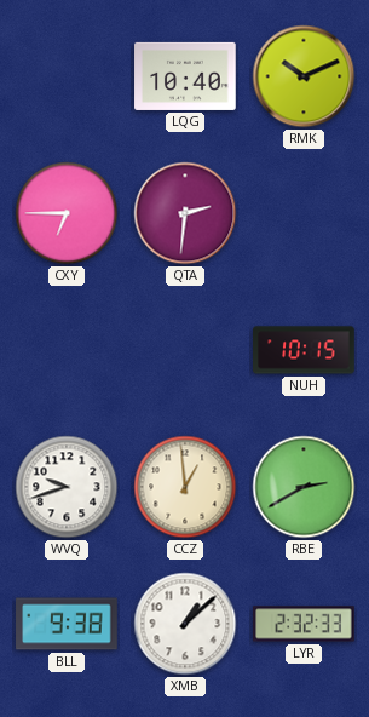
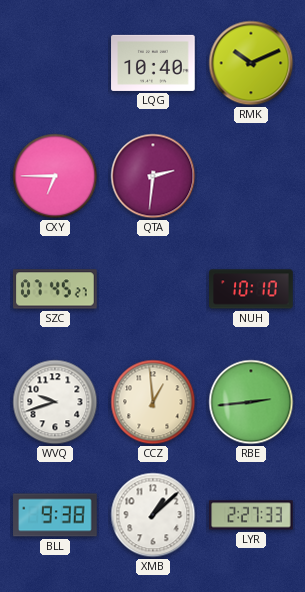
SZC: none -> 07:45 (55, 289)
NUH: 10:15 -> 10:10 (251, 289)
RBE: 2:40 -> 2:44 (251, 402)
LYR: 2:32 -> 2:27 (251, 515)
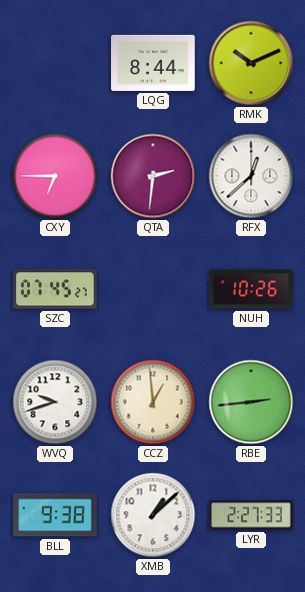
LQG: 10:40 -> 8:44 (153, 63)
RFX: none -> 12:38 (251, 176)
NUH: 10:10 -> 10:26 (251, 289)
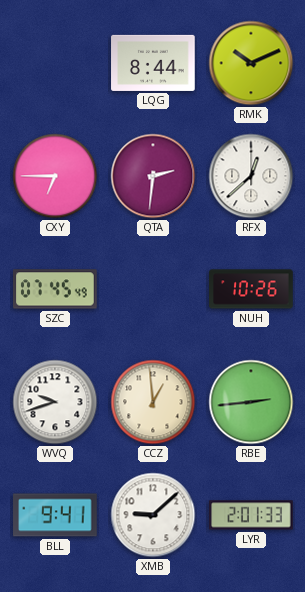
SZC: 07:45:27 -> 07:45:49 (55, 289)
BLL: 9:38 -> 9:41 (55, 515)
XMB: 1:08 -> 9:08 (153, 515)
LYR: 2:27 -> 2:01 (251, 515)
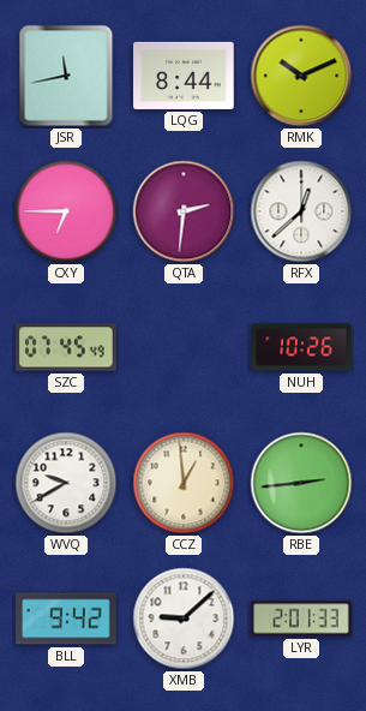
JSR: none -> 11:43 (66, 76)
WVQ: 9:42 -> 9:40 (66, 483)
BLL: 9:41 -> 9:42 (66, 619)
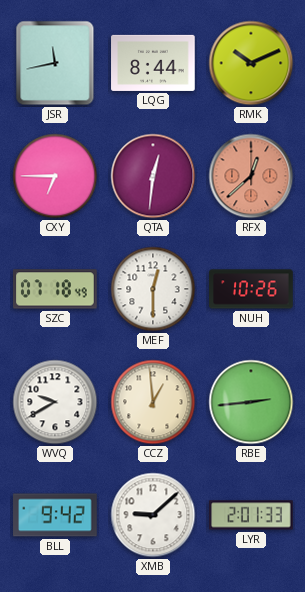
QTA: 2:31 -> 12:31 (153, 176)
RFX dial: white -> salmon (251, 176)
SZC: 07:45 -> 07:18 (55, 289)
MEF: none -> 12:30 (153, 289)
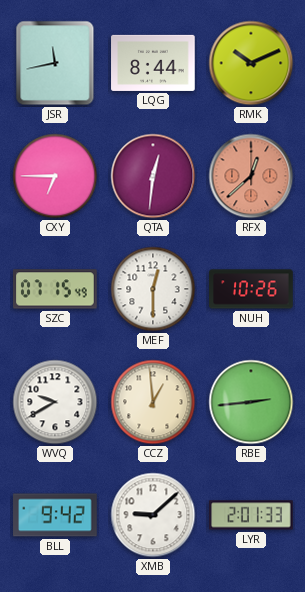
SZC: 07:18 -> 07:15 (55, 289)
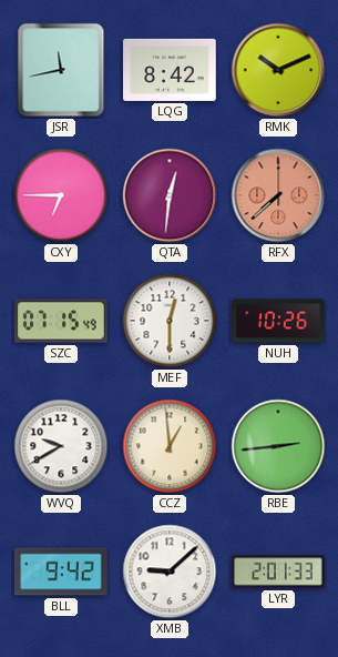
LQG: 8:44 -> 8:42 (170, 70)
RFX: 12:38 -> 7:38 (278, 195)
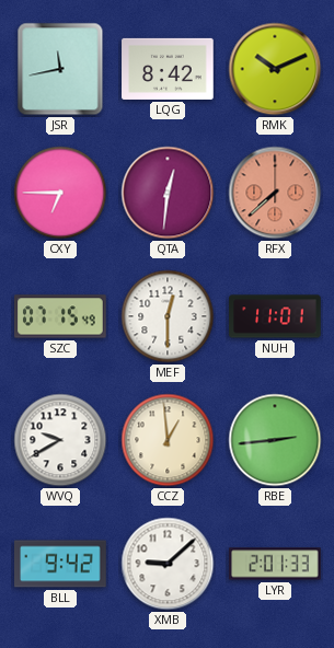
NUH: 10:26 -> 11:01 (275, 316)
